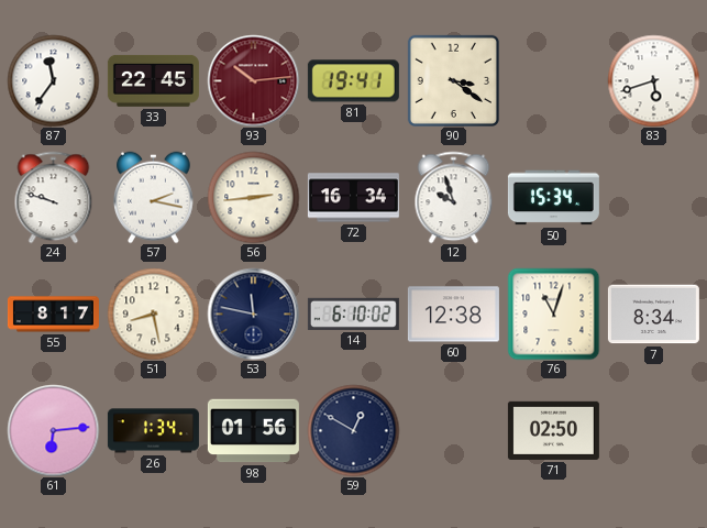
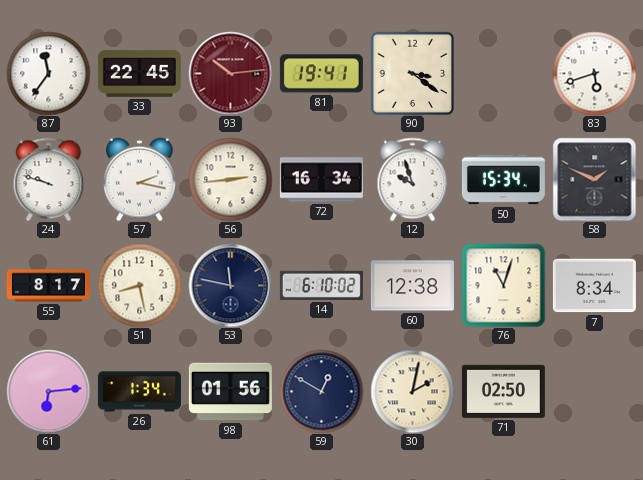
58: none -> 1:49 (594, 179)
30: none -> 2:02 (412, 391)
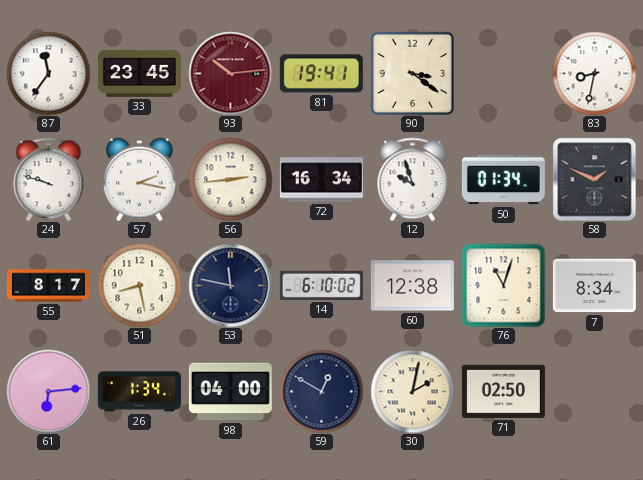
33: 22:45 -> 23:45 (139, 73)
83: 5:42 -> 8:32 (594, 73)
50: 15:34 -> 01:34 (503, 180)
98: 01:56 -> 04:00 (230, 392)
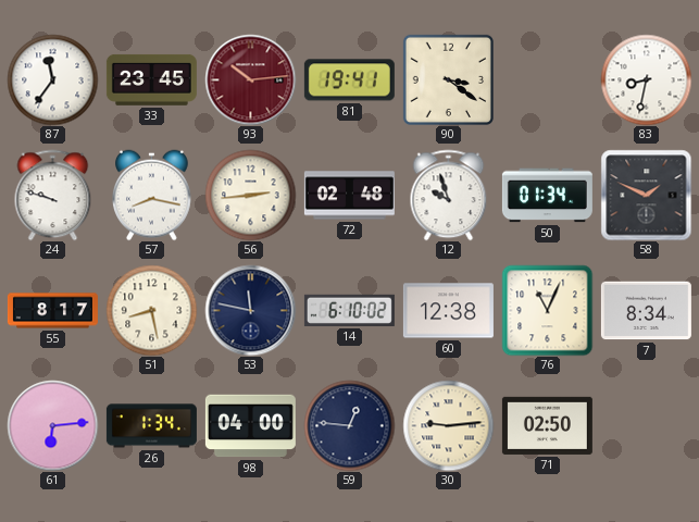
57: 2:17 -> 8:17 (152, 195)
72: 16:34 -> 02:48 (349, 196)
76: 11:03 -> 11:04 (547, 310)
59: 12:50 -> 12:46 (349, 425)
30: 2:02 -> 9:14 (448, 425)
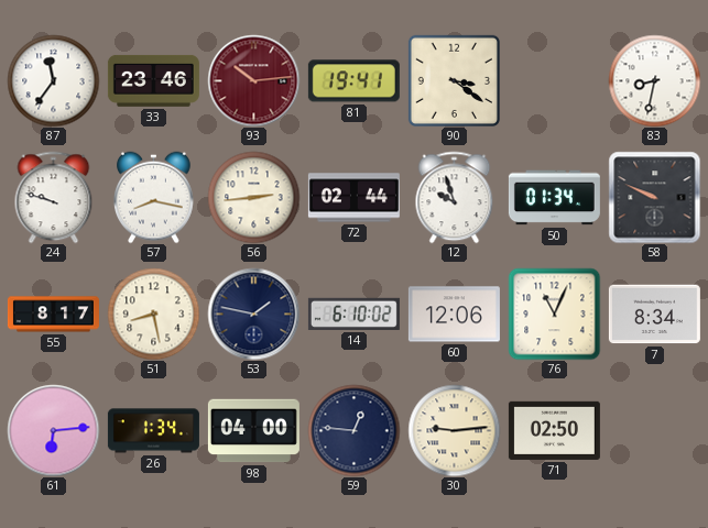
33: 23:45 -> 23:46 (153, 80)
72: 02:48 -> 02:44 (353, 198)
58: 1:49 -> 9:49 (654, 197)
53: 11:47 -> 1:47 (253, 313)
60: 12:38 -> 12:06 (454, 315)
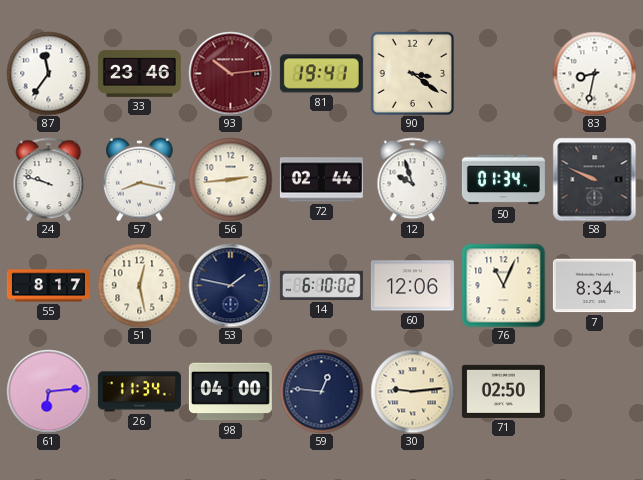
51: 8:28 -> 12:28 (139, 285)
26: 1:34 -> 11:34 (139, 392)
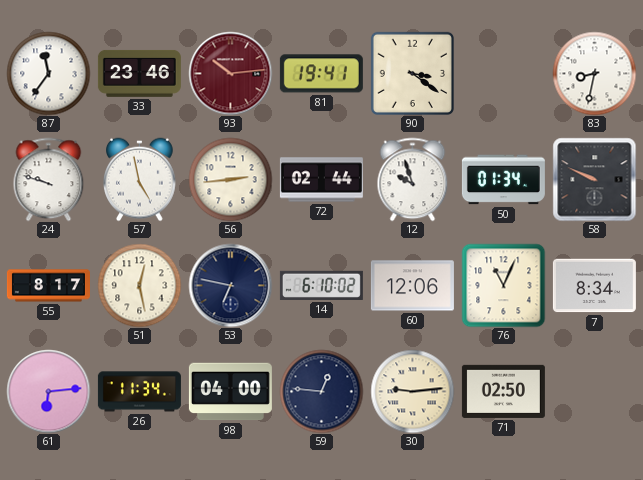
57: 8:17 -> 4:58 (140, 179)
53: 1:47 -> 6:47 (230, 285)
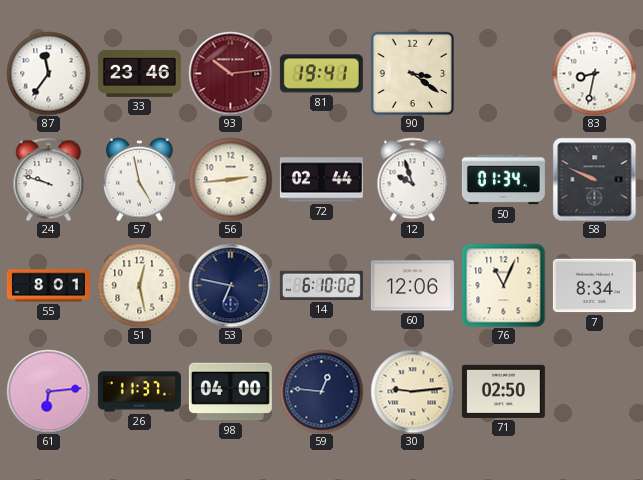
55: 8:17 -> 8:01 (48, 286)
26: 11:34 -> 11:37 (139, 392)
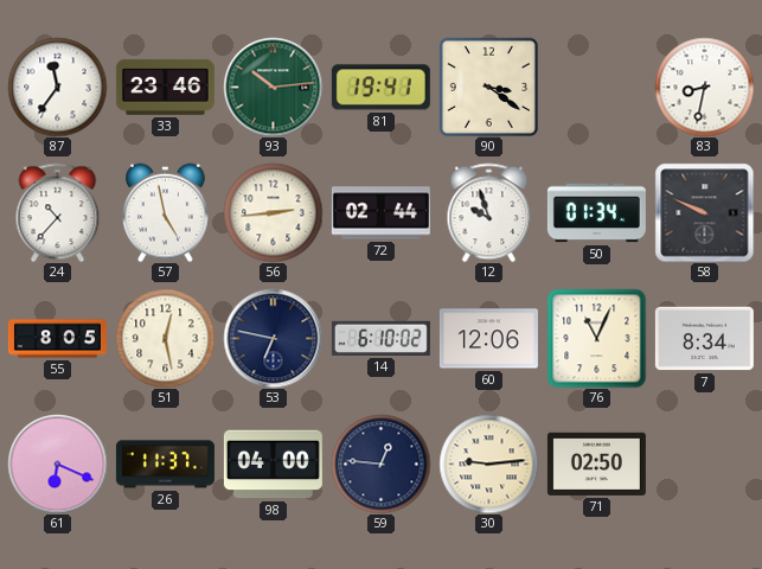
93 dial: burgundy -> green (273, 87)
24: 9:48 -> 10:37 (58, 212)
55: 8:01 -> 8:05 (57, 339)
61: 6:14 -> 6:19 (57, 463)
